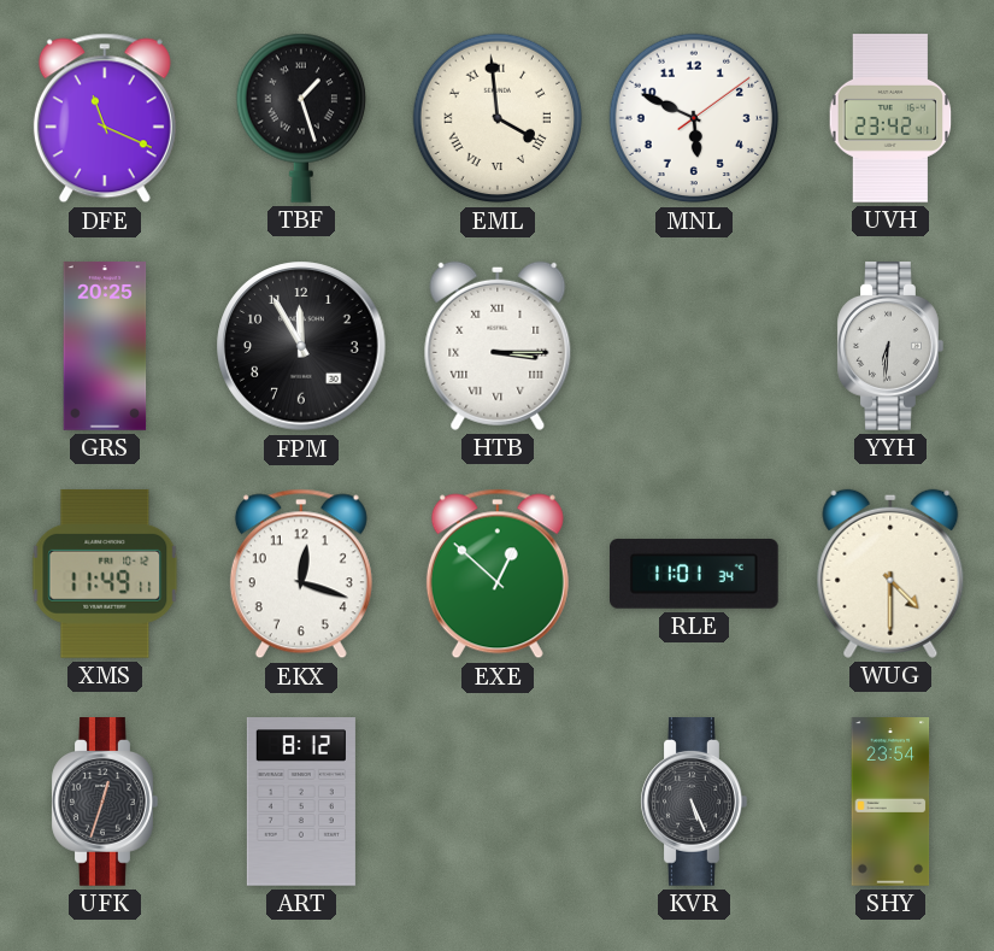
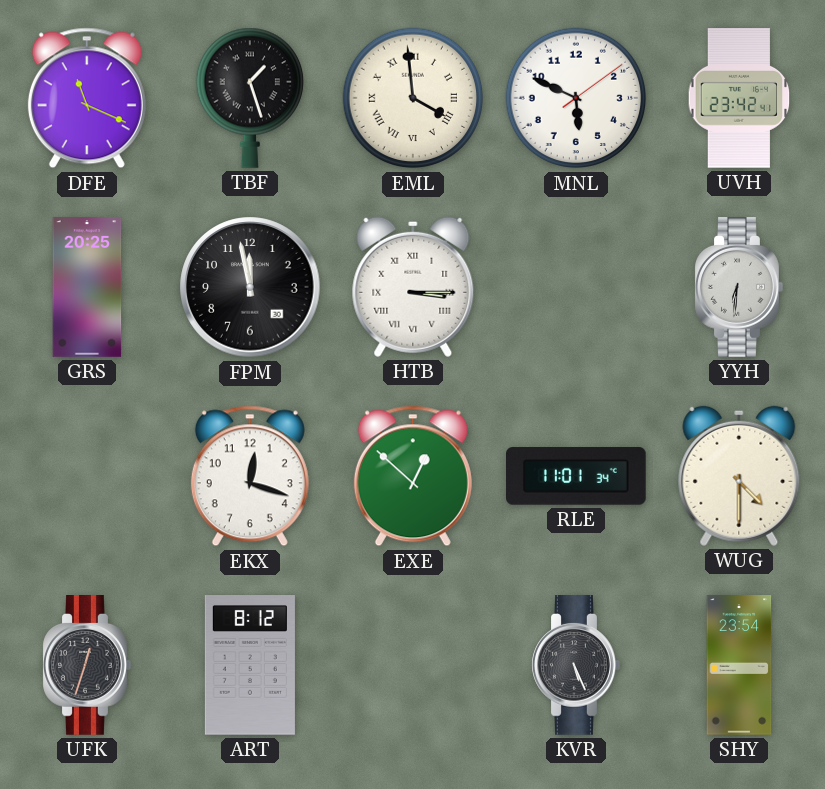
FPM: 11:55 -> 11:58 (250, 287)
XMS: 11:49 -> none (105, 574)
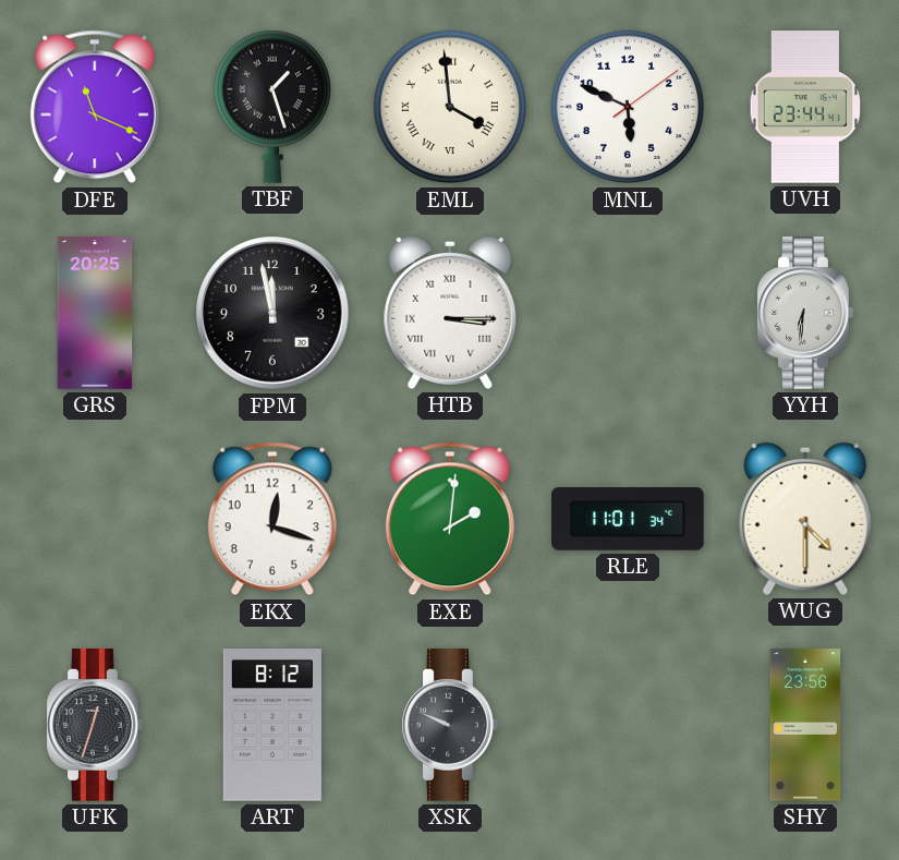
UVH: 23:42 -> 23:44 (805, 107)
EXE: 12:52 -> 2:01 (450, 519)
XSK: none -> 9:49 (450, 726)
KVR: 5:26 -> none (576, 666)
SHY: 23:54 -> 23:56 (805, 725)
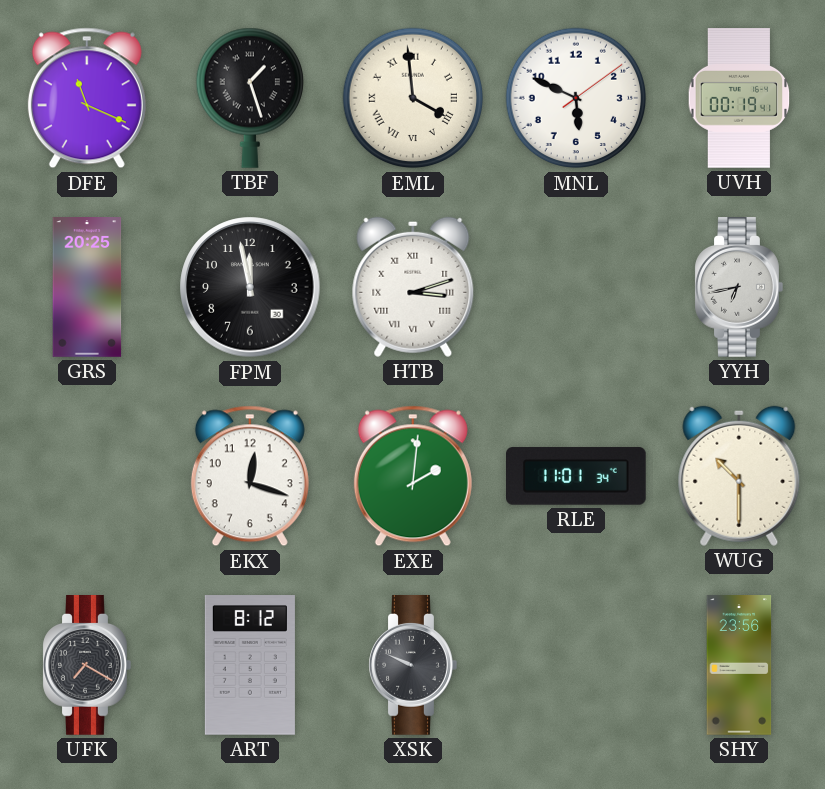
UVH: 23:44 -> 00:19 (739, 98)
HTB: 3:15 -> 3:12 (413, 287)
YYH: 6:31 -> 6:43 (739, 288)
WUG: 4:30 -> 10:30 (739, 476)
UFK: 12:33 -> 7:20 (87, 666)
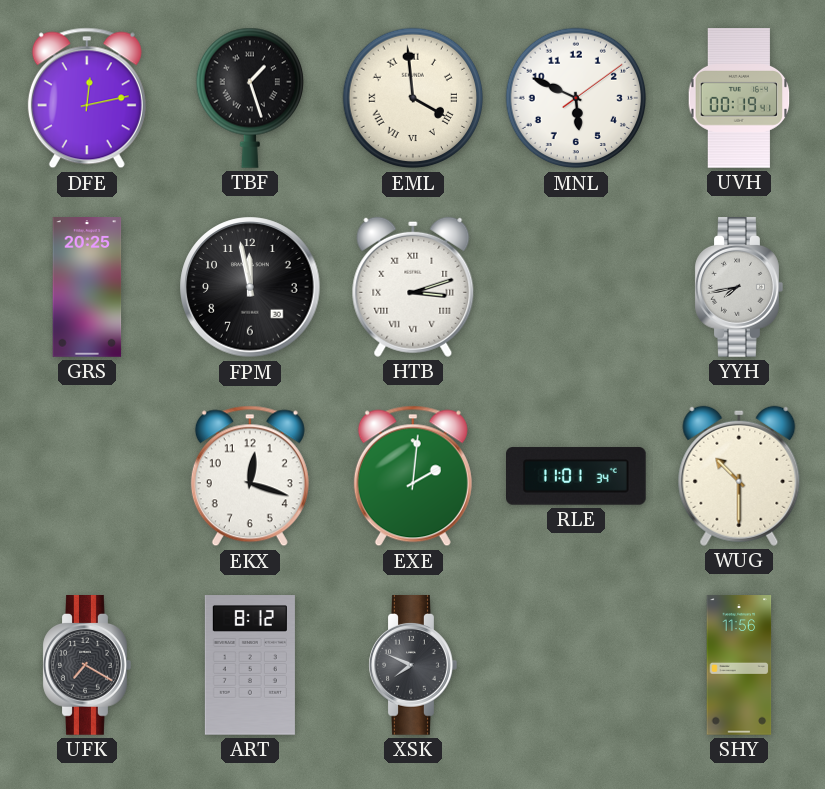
DFE: 11:19 -> 12:13 (87, 98)
YYH: 6:43 -> 7:43 (739, 288)
XSK: 9:49 -> 7:49 (413, 666)
SHY: 23:56 -> 11:56 (739, 665)
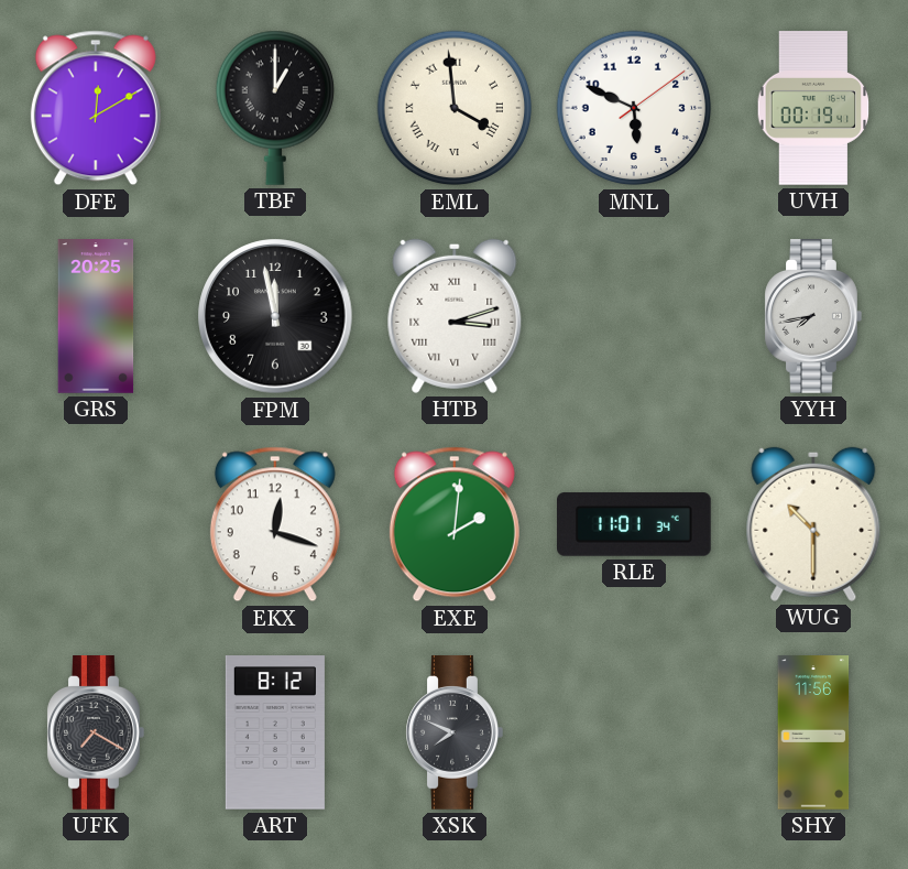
DFE: 12:13 -> 12:10 (96, 108)
TBF: 1:27 -> 1:00 (274, 108)
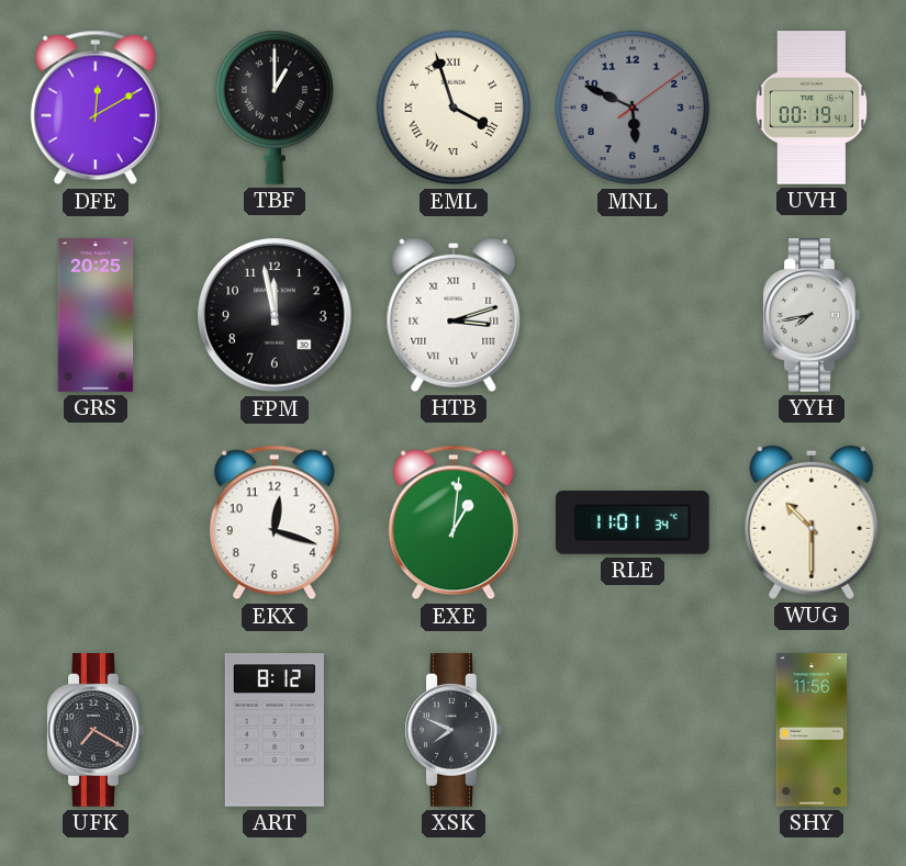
EML: 3:59 -> 3:57 (454, 108)
MNL dial: white -> grey (633, 108)
EXE: 2:01 -> 1:01 (454, 522)
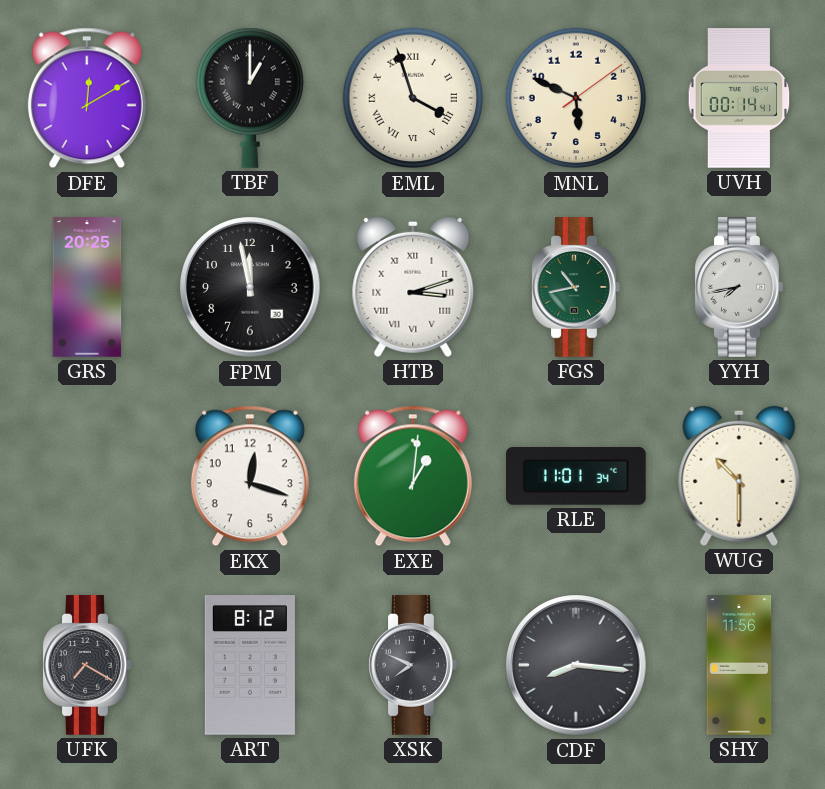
MNL dial: grey -> cream (576, 98)
UVH: 00:19 -> 00:14 (739, 98)
FGS: none -> 10:43 (576, 288)
CDF: none -> 8:16 (576, 665)
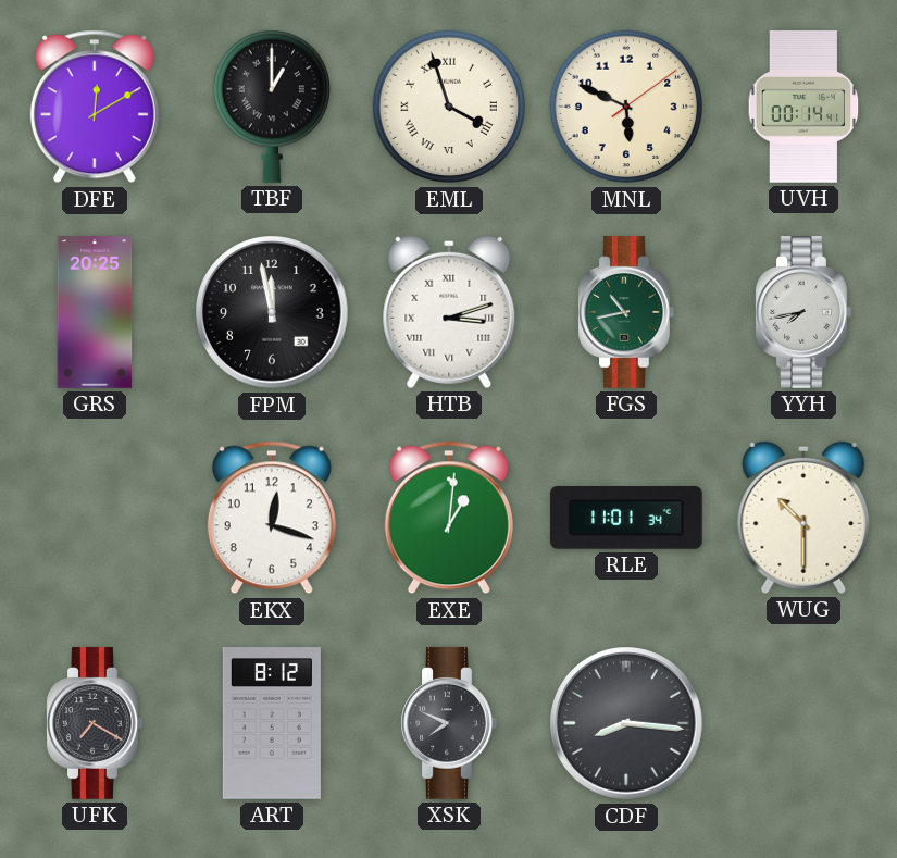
SHY: 11:56 -> none (739, 665)
